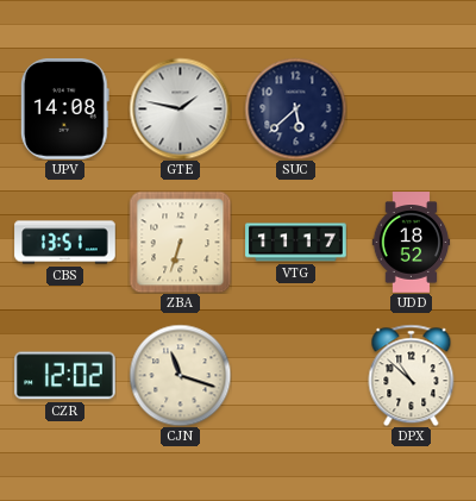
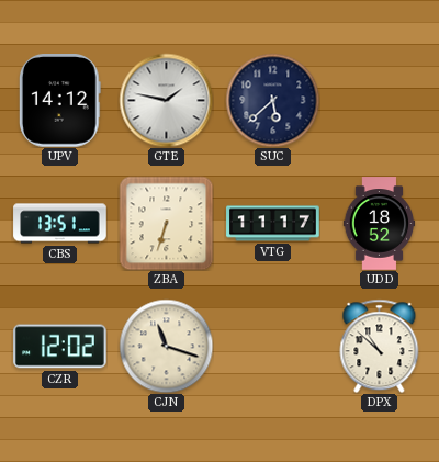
UPV: 14:08 -> 14:12 (59, 101)
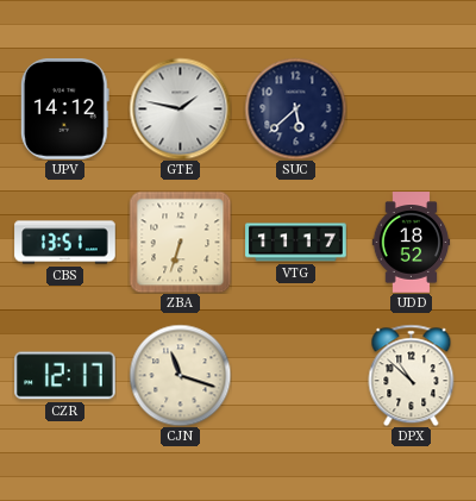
CZR: 12:02 -> 12:17 (65, 376)
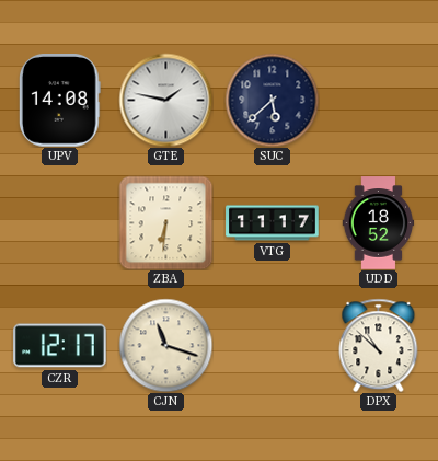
UPV: 14:12 -> 14:08 (59, 101)
CBS: 13:51 -> none (65, 243)
ZBA: 6:33 -> 6:31 (165, 222)
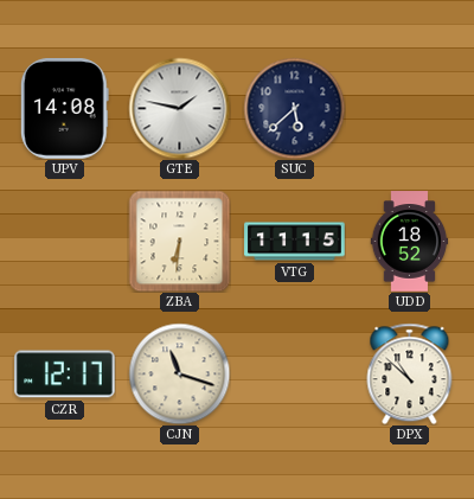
VTG: 11:17 -> 11:15 (295, 242)
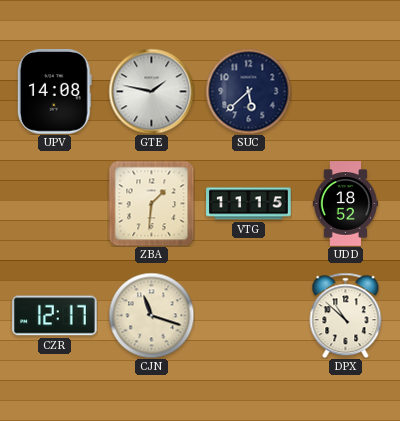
ZBA: 6:31 -> 1:31 (151, 203)
